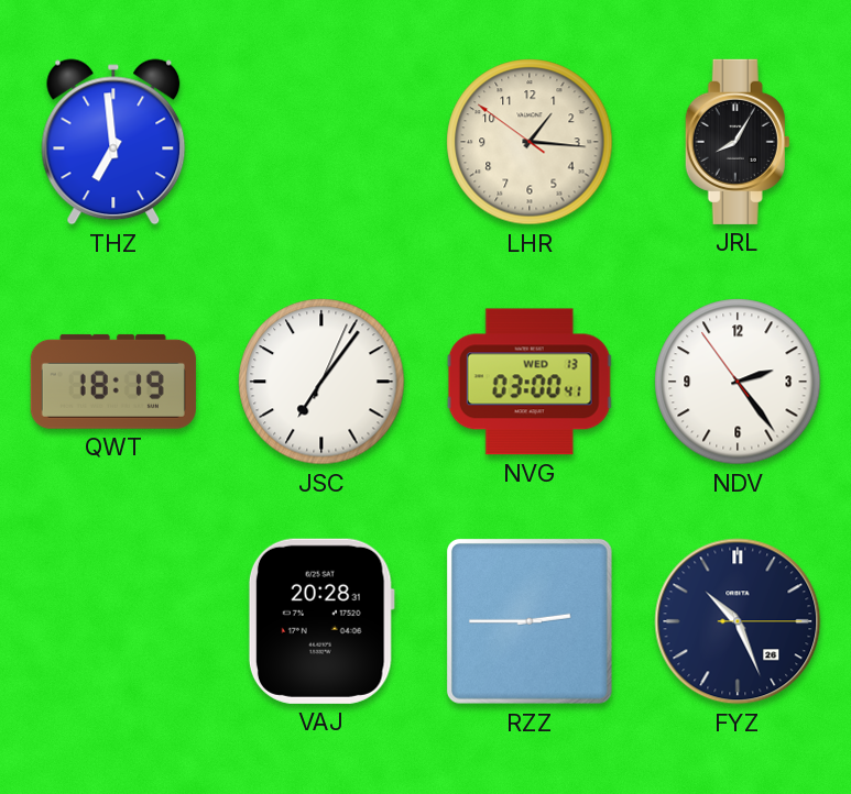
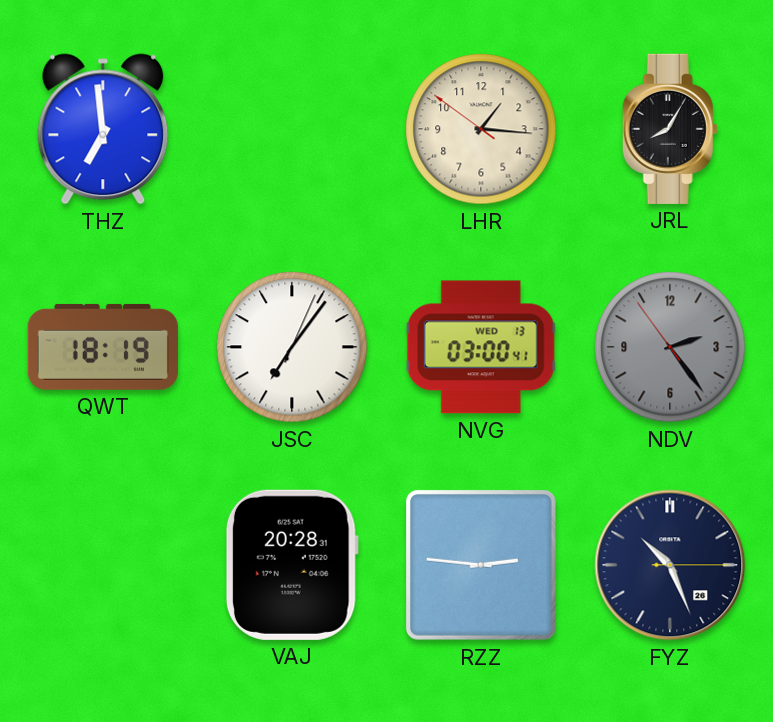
NDV dial: white -> grey (670, 347)
RZZ: 2:45 -> 2:46 (481, 565)
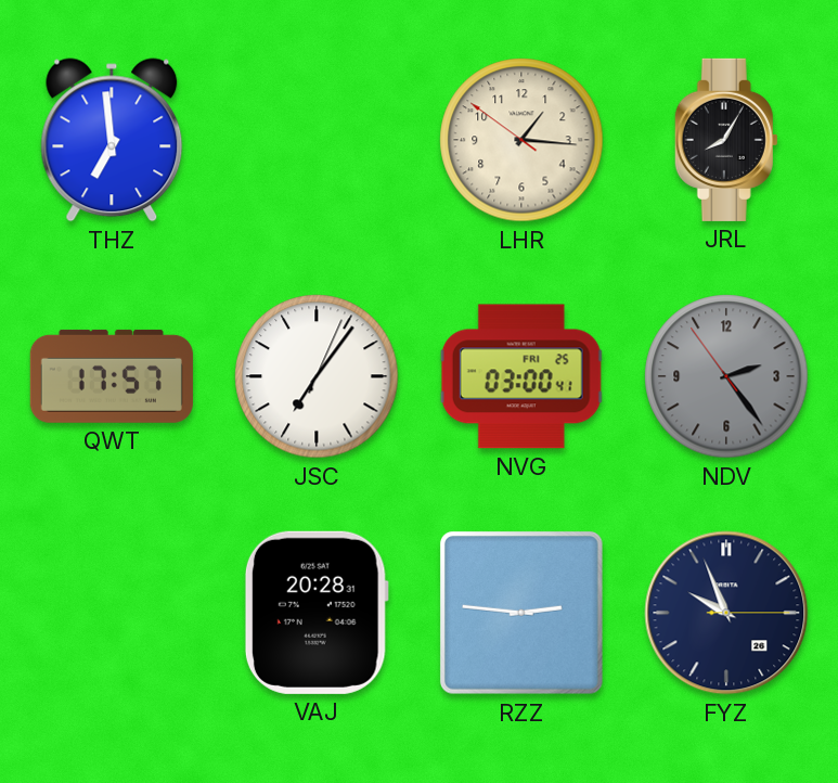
QWT: 18:19 -> 17:57 (112, 376)
NVG date: WED 13 -> FRI 25 (521, 376)
FYZ: 10:26 -> 9:56 (726, 613)
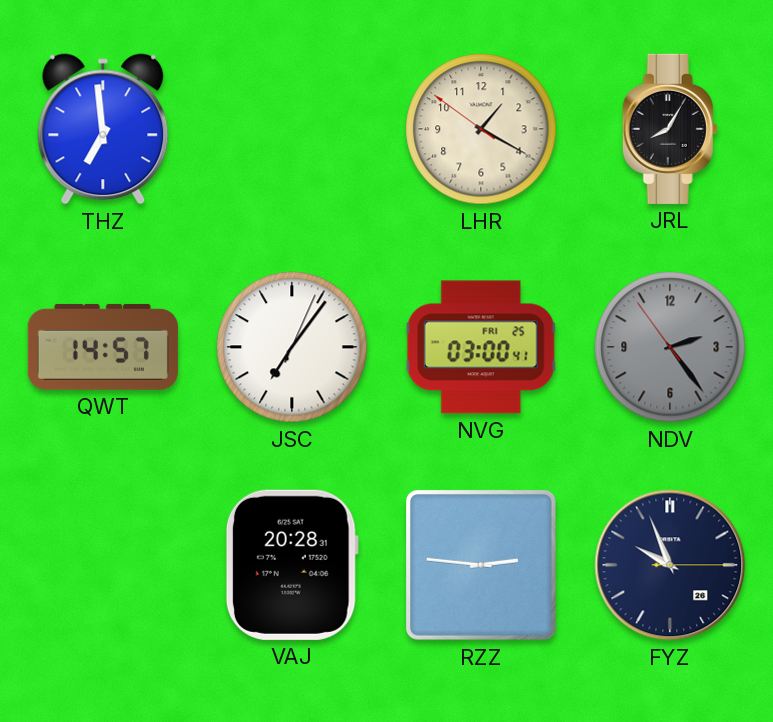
LHR: 1:15 -> 1:19 (481, 129)
QWT: 17:57 -> 14:57 (103, 347)
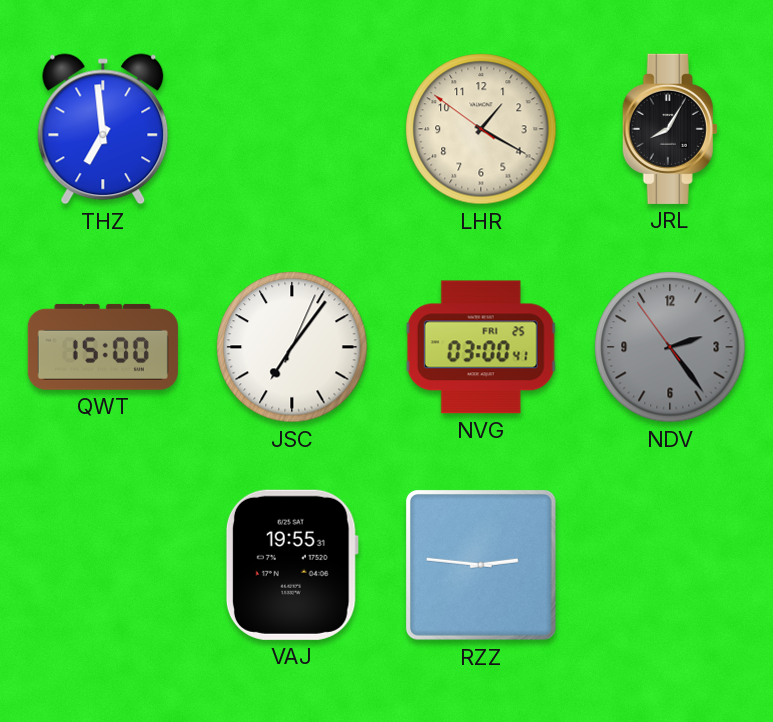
QWT: 14:57 -> 15:00 (103, 347)
VAJ: 20:28 -> 19:55 (292, 565)
FYZ: 9:56 -> none (670, 565)
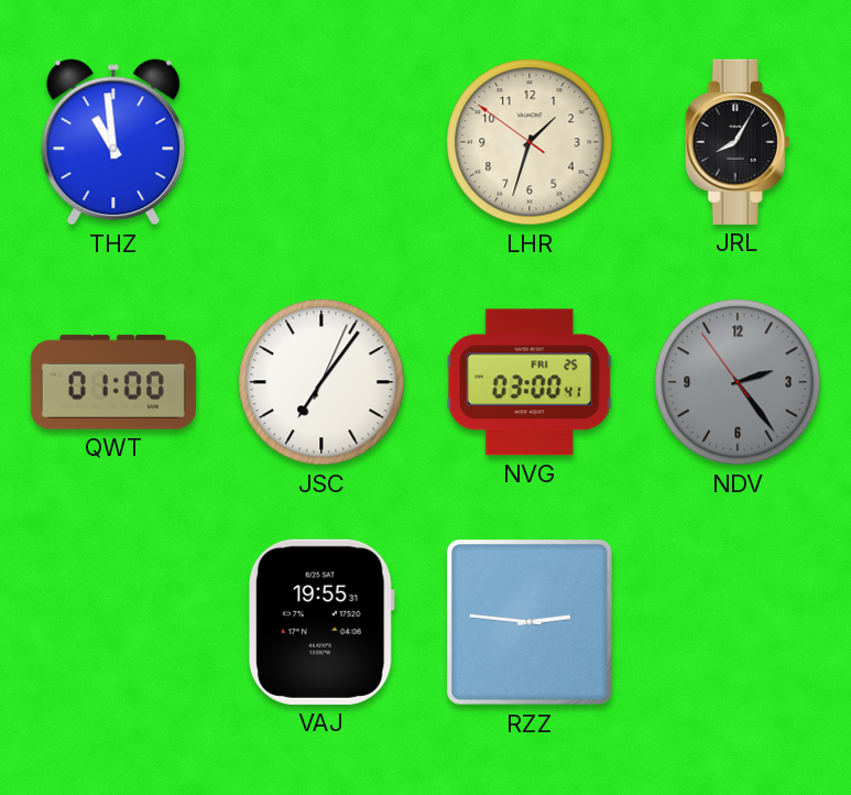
THZ: 6:59 -> 10:59 (113, 142)
LHR: 1:19 -> 1:32 (530, 142)
QWT: 15:00 -> 01:00 (113, 382)
